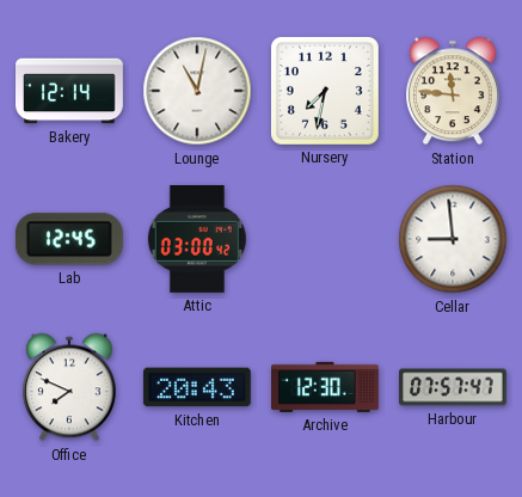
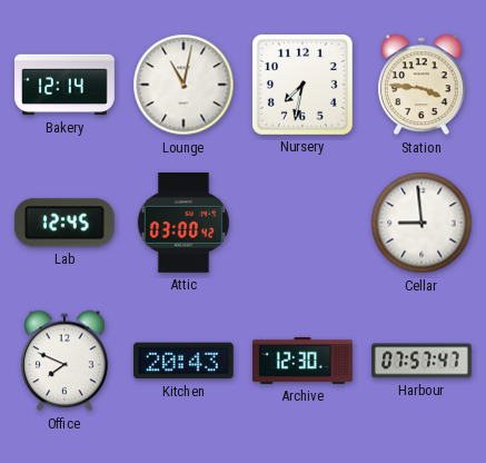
Station: 11:46 -> 3:46 (423, 85)
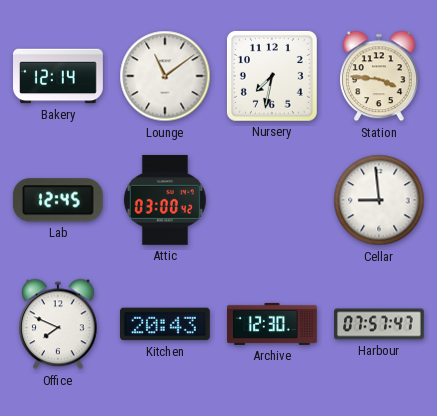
Lounge: 11:02 -> 11:09 (165, 76)
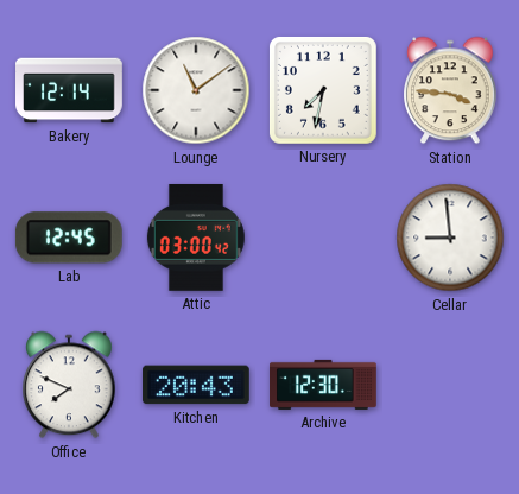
Harbour: 07:57 -> none (380, 324)
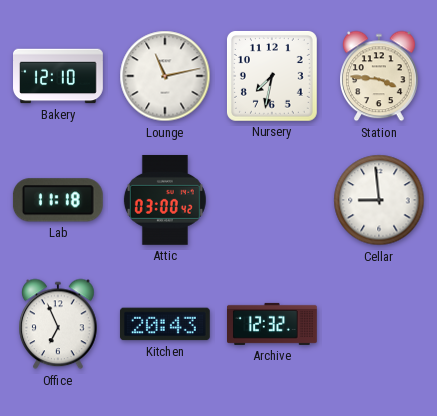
Bakery: 12:14 -> 12:10 (59, 76)
Lounge: 11:09 -> 11:13 (165, 76)
Lab: 12:45 -> 11:18 (58, 200)
Office: 7:49 -> 6:56 (59, 324)
Archive: 12:30 -> 12:32 (273, 324)
